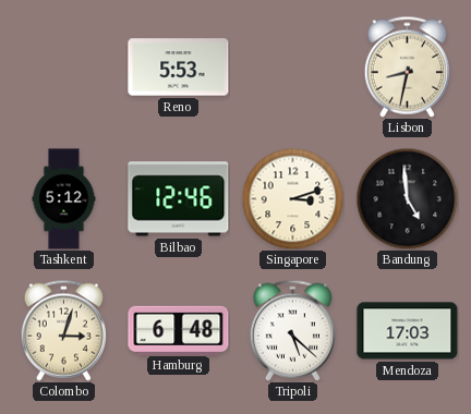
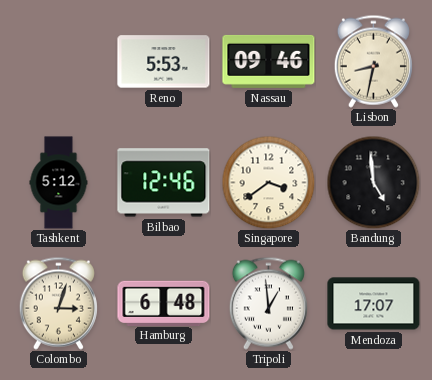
Nassau: none -> 09:46 (269, 61)
Singapore: 3:12 -> 3:39 (268, 182)
Tripoli: 5:22 -> 12:59 (268, 303)
Mendoza: 17:03 -> 17:07 (374, 304)
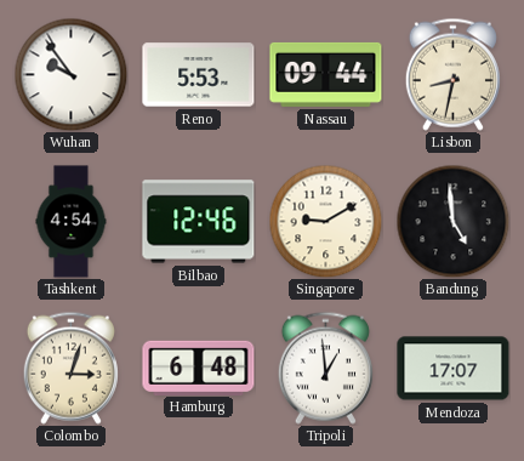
Wuhan: none -> 9:54 (70, 74)
Nassau: 09:46 -> 09:44 (326, 74)
Tashkent: 5:12 -> 4:54 (72, 222)
Singapore: 3:39 -> 9:10 (325, 221)
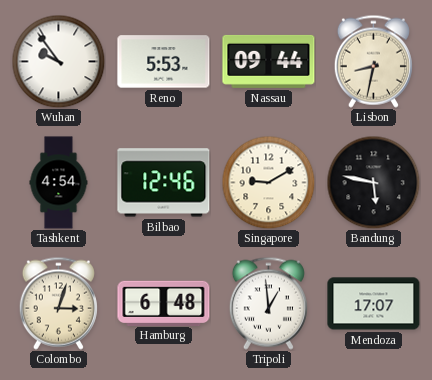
Bandung: 4:59 -> 5:47 (373, 182)
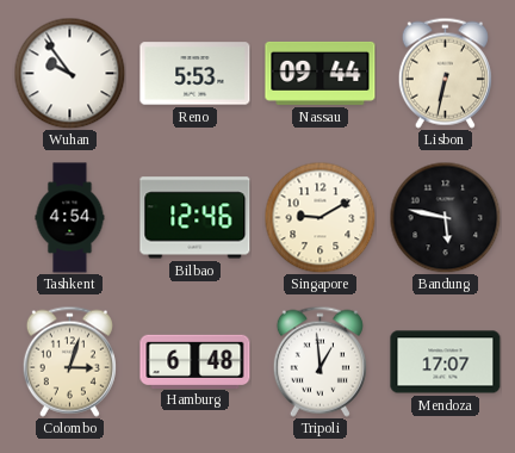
Lisbon: 8:32 -> 6:32 (445, 73)
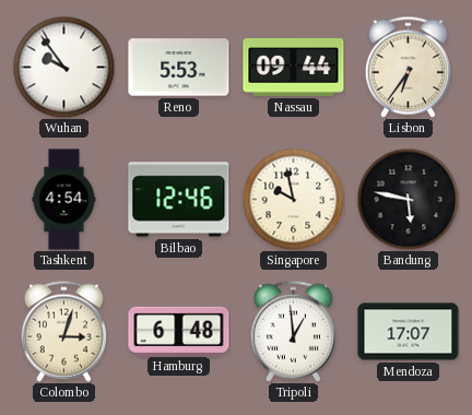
Lisbon: 6:32 -> 6:36 (408, 67)
Singapore: 9:10 -> 9:58 (293, 199)
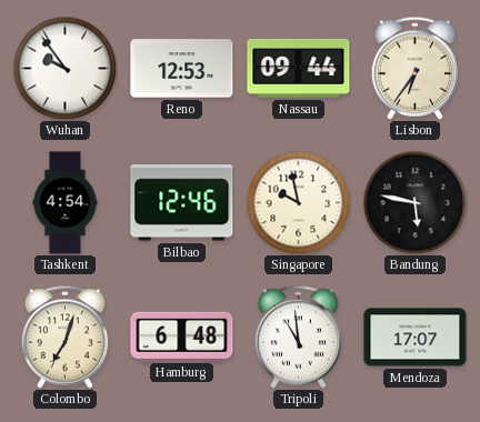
Reno: 5:53 -> 12:53 (182, 69)
Colombo: 3:03 -> 7:03 (64, 336)
Tripoli: 12:59 -> 10:59 (298, 336)
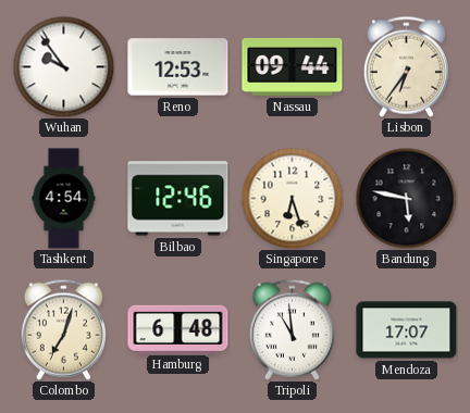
Singapore: 9:58 -> 6:27 (292, 198)
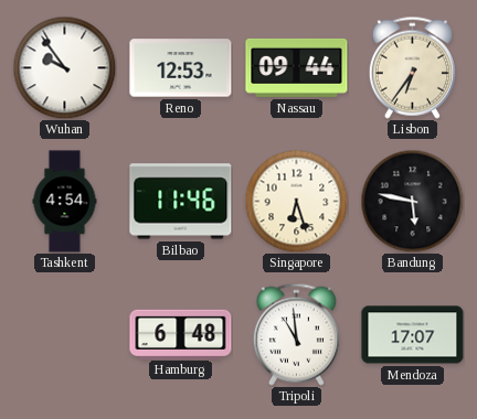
Bilbao: 12:46 -> 11:46 (181, 202)
Colombo: 7:03 -> none (63, 329)
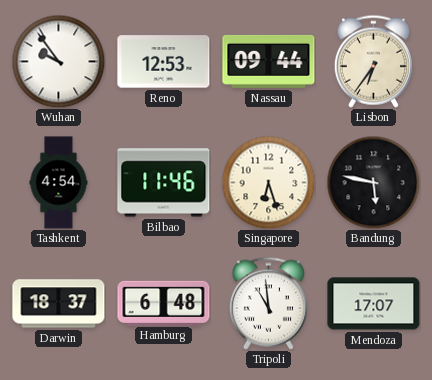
Darwin: none -> 18:37 (59, 304)
